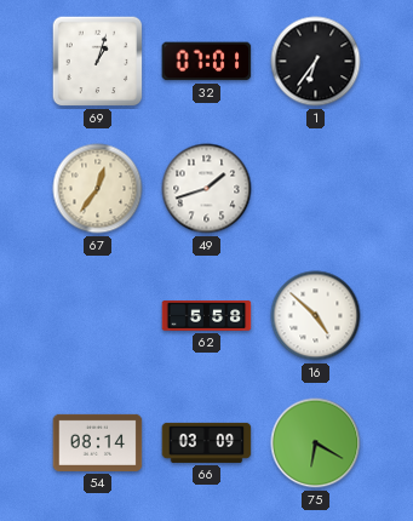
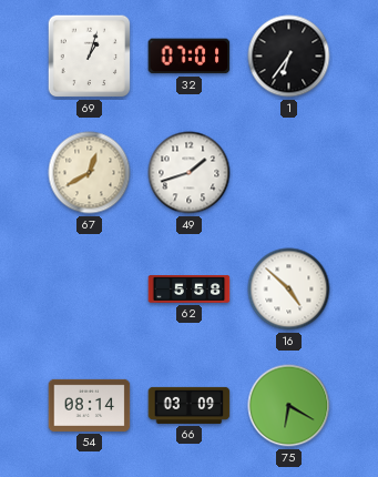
67: 12:36 -> 12:40 (90, 173)
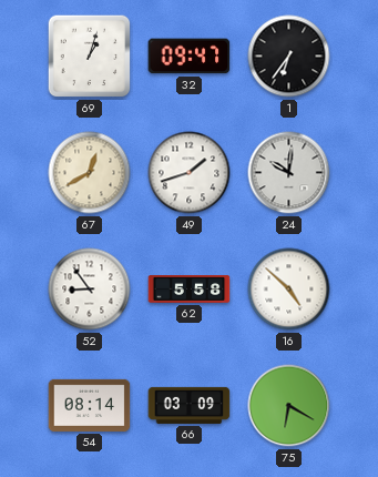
32: 07:01 -> 09:47 (190, 57)
24: none -> 10:01 (289, 173)
52: none -> 8:54 (90, 290)
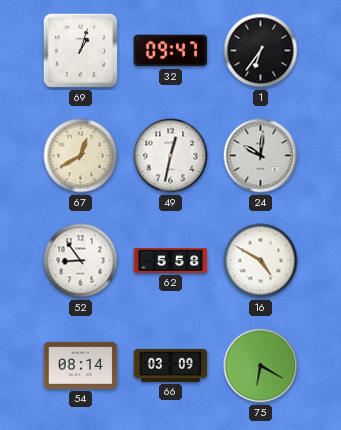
49: 1:42 -> 12:32 (171, 156)
16: 4:52 -> 4:50 (261, 261)
